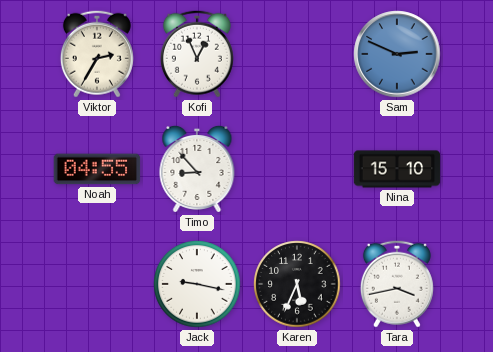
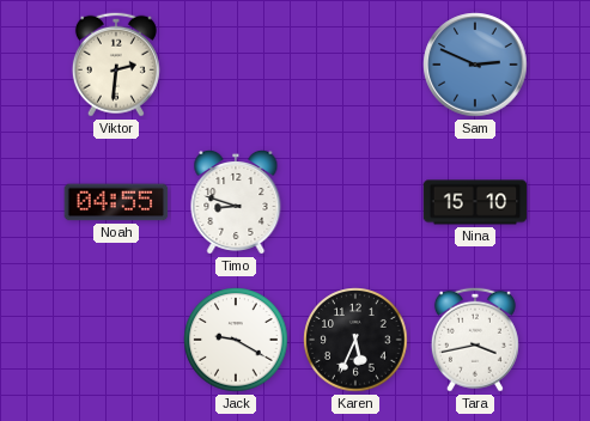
Viktor: 2:35 -> 2:31 (116, 65)
Kofi: 12:56 -> none (197, 54)
Timo: 8:53 -> 8:48 (236, 202)
Jack: 9:17 -> 9:20 (236, 340)
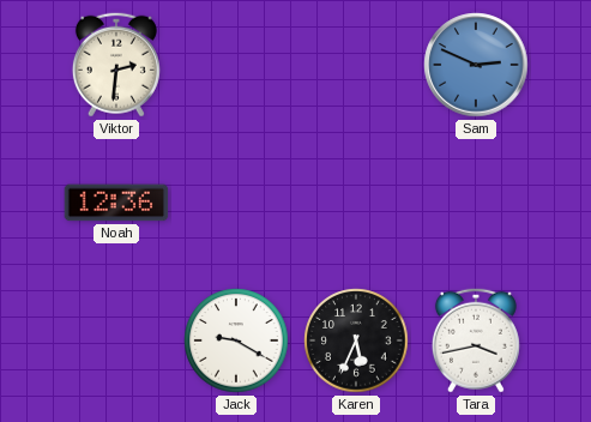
Noah: 04:55 -> 12:36 (116, 203)
Timo: 8:48 -> none (236, 202)
Nina: 15:10 -> none (475, 202)
